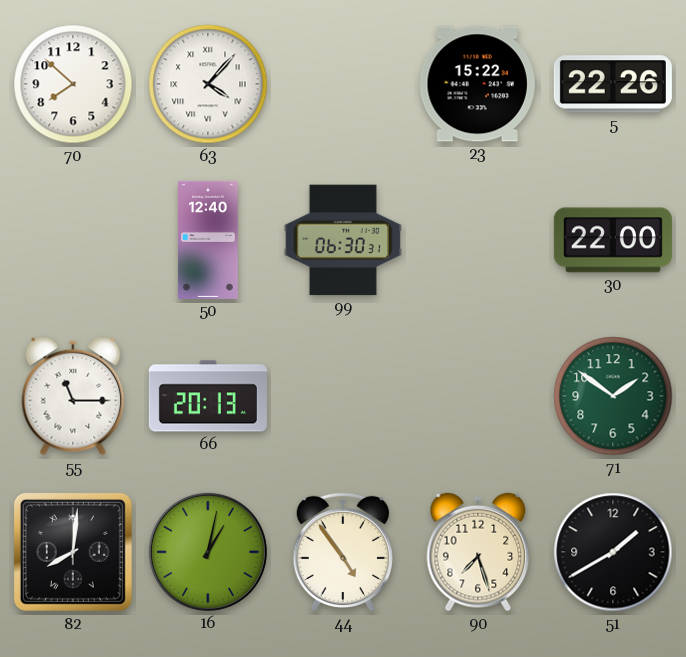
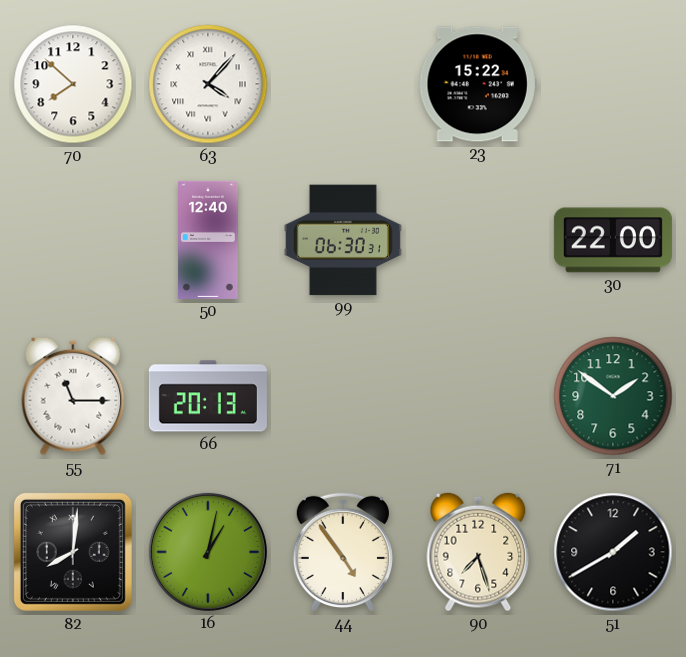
5: 22:26 -> none (613, 84)
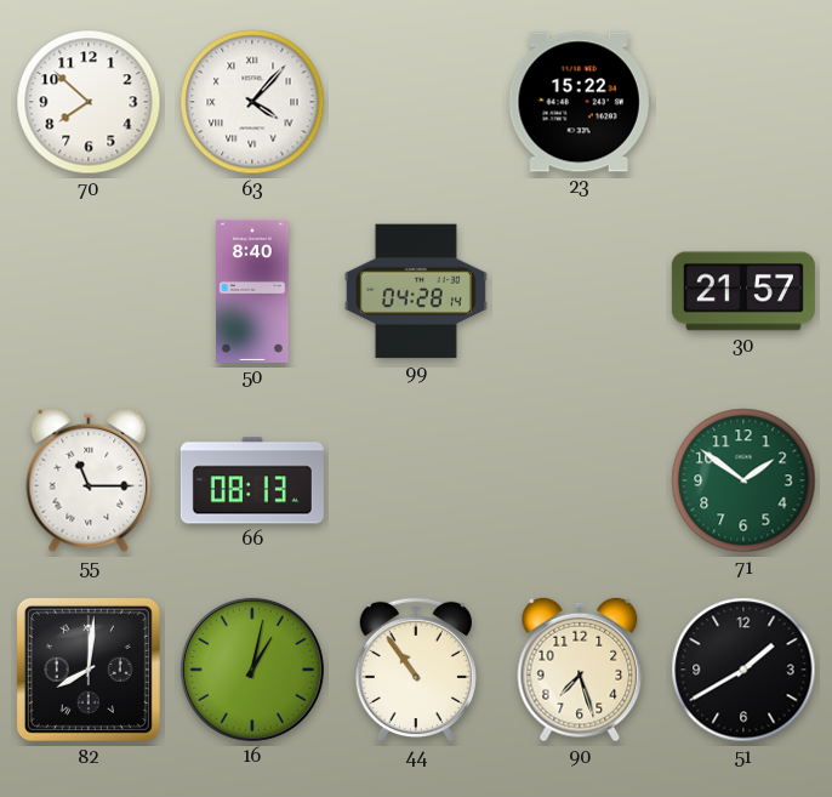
50: 12:40 -> 8:40 (253, 291)
99: 06:30 -> 04:28 (416, 291)
30: 22:00 -> 21:57 (743, 291)
66: 20:13 -> 08:13 (252, 480)
44: 4:54 -> 10:54 (416, 670)
